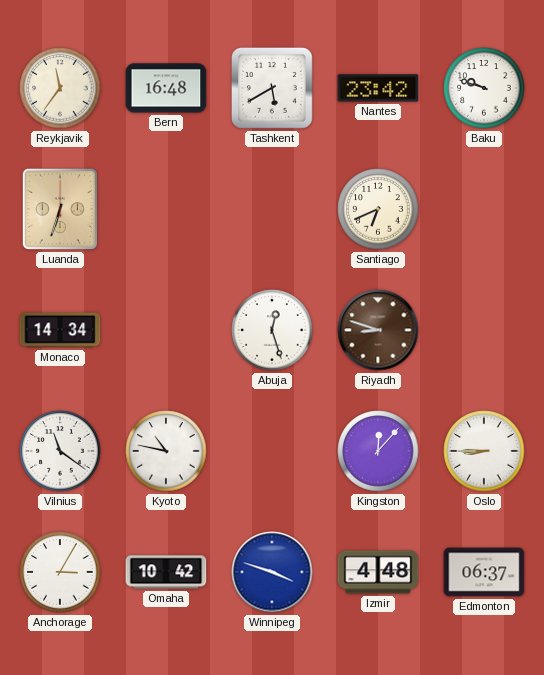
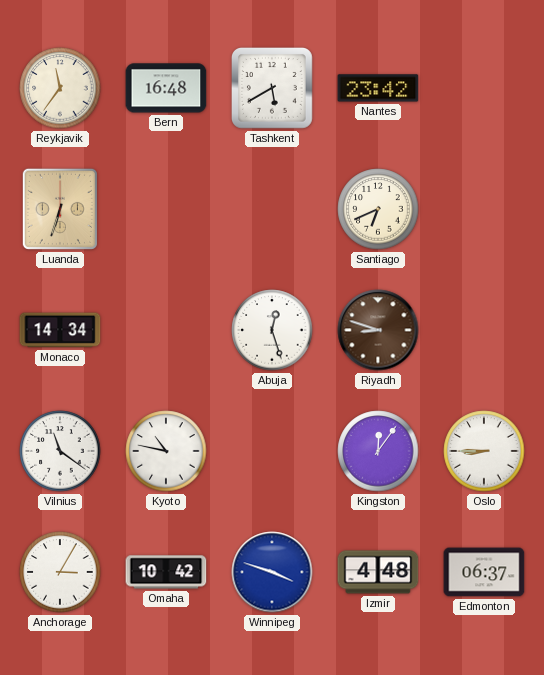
Baku: 9:48 -> none (484, 88)
Kingston: 12:07 -> 12:06 (378, 451)
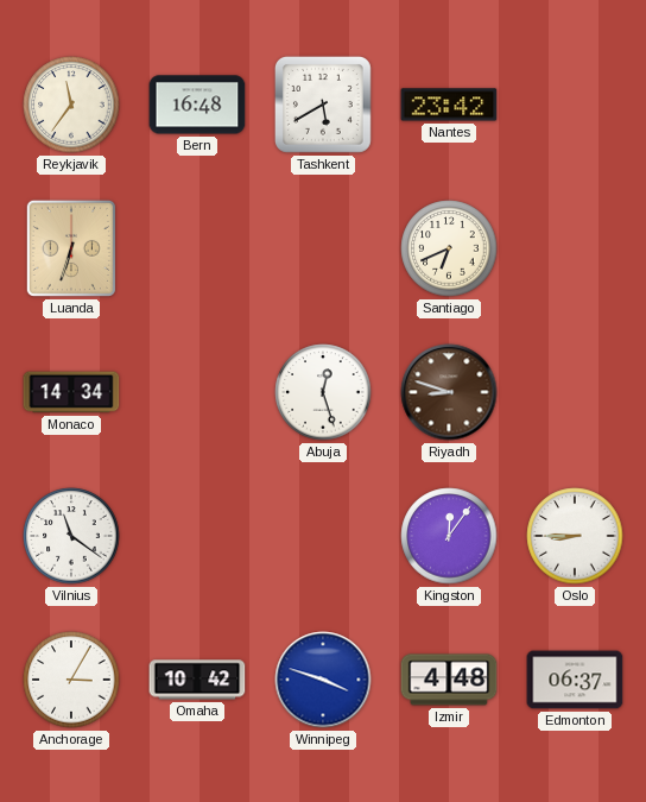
Kyoto: 10:47 -> none (166, 451)
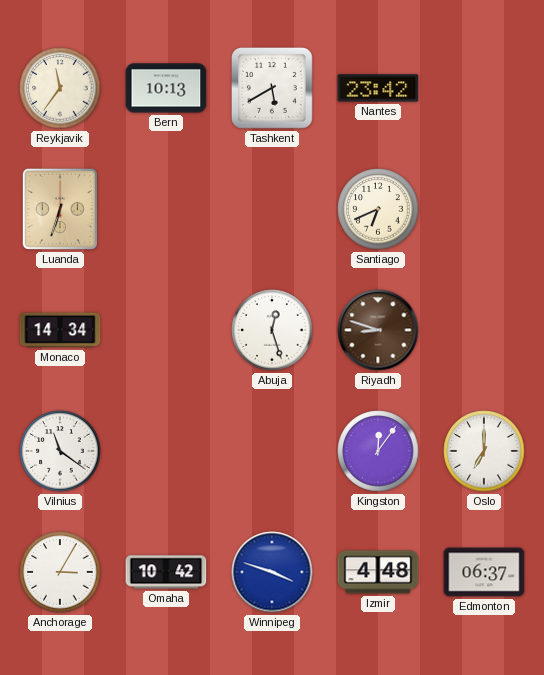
Bern: 16:48 -> 10:13 (166, 88)
Oslo: 8:45 -> 7:00 (484, 451)
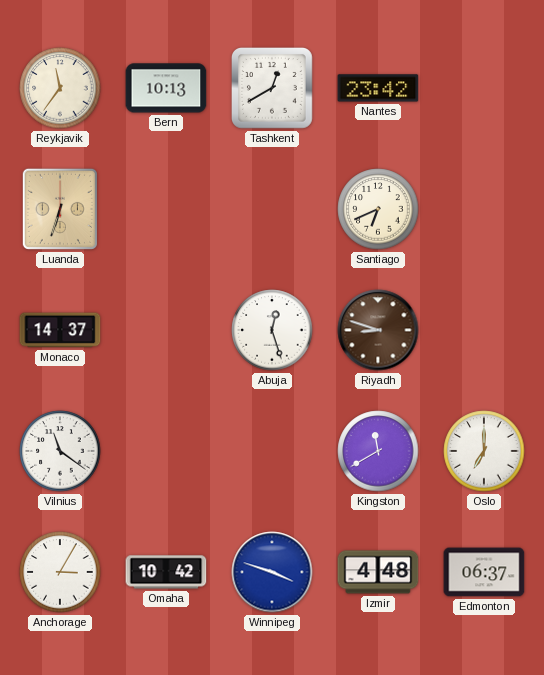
Tashkent: 5:40 -> 12:40 (272, 88)
Monaco: 14:34 -> 14:37 (60, 330)
Kingston: 12:06 -> 11:40 (378, 451)
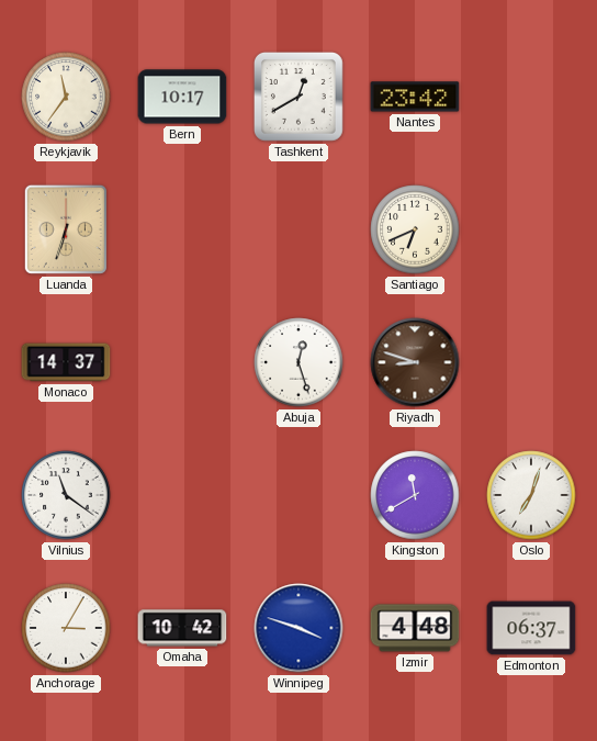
Bern: 10:13 -> 10:17 (182, 97)
Oslo: 7:00 -> 7:03 (531, 495)
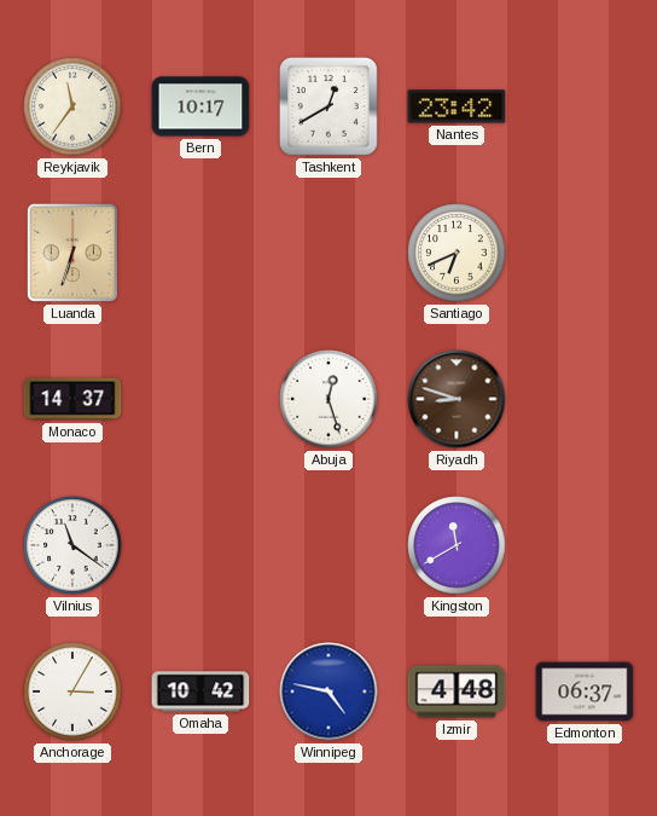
Oslo: 7:03 -> none (531, 495)
Winnipeg: 3:48 -> 4:47 (328, 691)
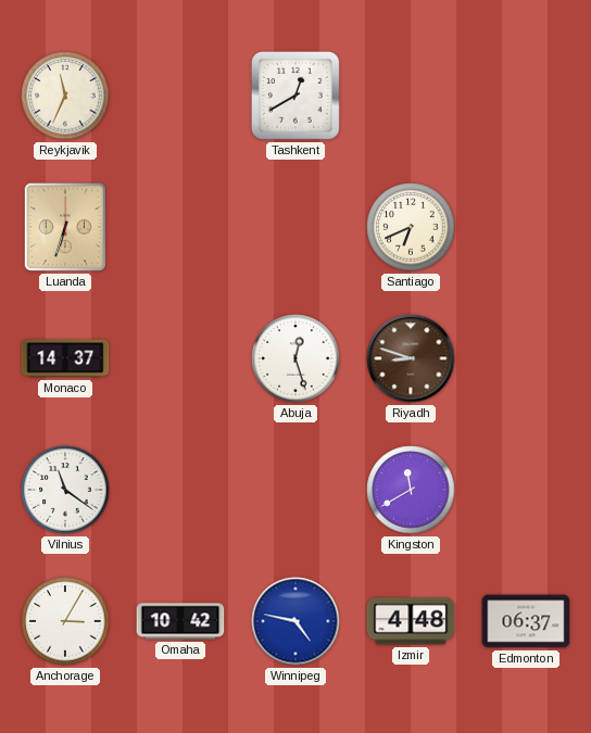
Reykjavik: 11:36 -> 11:34 (65, 96)
Bern: 10:17 -> none (200, 106)
Nantes: 23:42 -> none (457, 106)
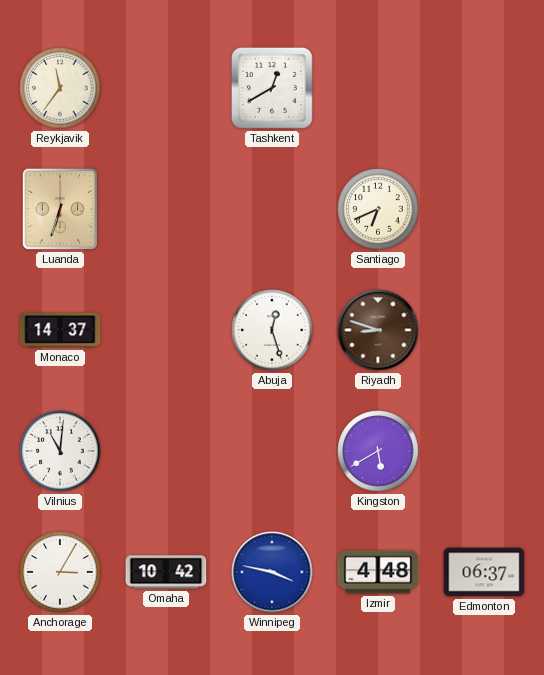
Reykjavik: 11:34 -> 11:36 (60, 88)
Vilnius: 11:21 -> 11:01 (60, 451)
Kingston: 11:40 -> 5:40 (378, 451)
Winnipeg: 4:47 -> 3:47 (272, 572)
